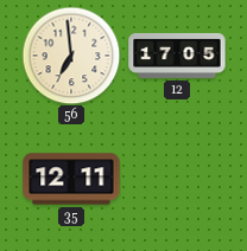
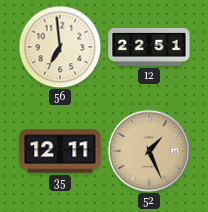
12: 17:05 -> 22:51 (149, 47)
52: none -> 1:26 (149, 151)
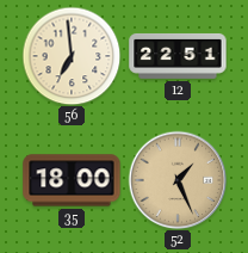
35: 12:11 -> 18:00 (72, 180)
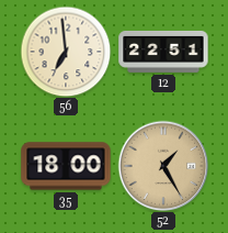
52: 1:26 -> 1:25 (163, 166)
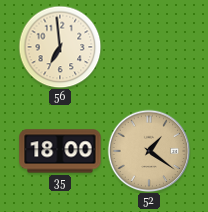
12: 22:51 -> none (163, 52)
52: 1:25 -> 1:21 (149, 151)
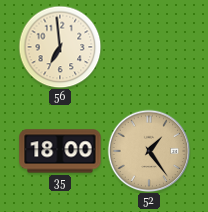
52: 1:21 -> 1:24 (149, 151)
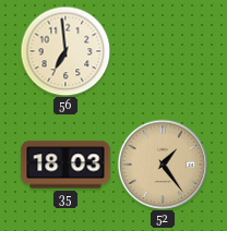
35: 18:00 -> 18:03 (65, 165)
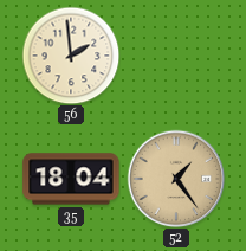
56: 6:59 -> 1:59 (71, 56)
35: 18:03 -> 18:04 (71, 179)
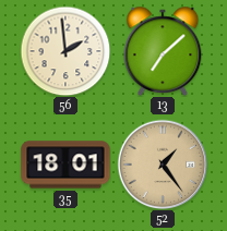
13: none -> 7:08 (163, 51)
35: 18:04 -> 18:01 (65, 165)
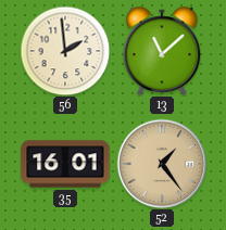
13: 7:08 -> 11:08 (162, 51)
35: 18:01 -> 16:01 (65, 164)
